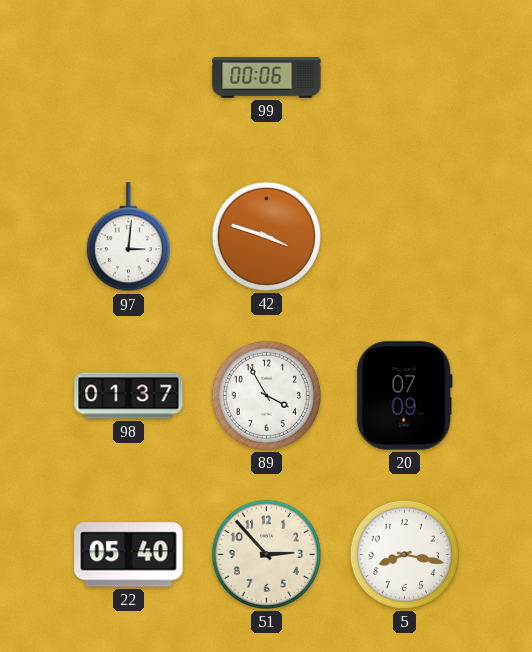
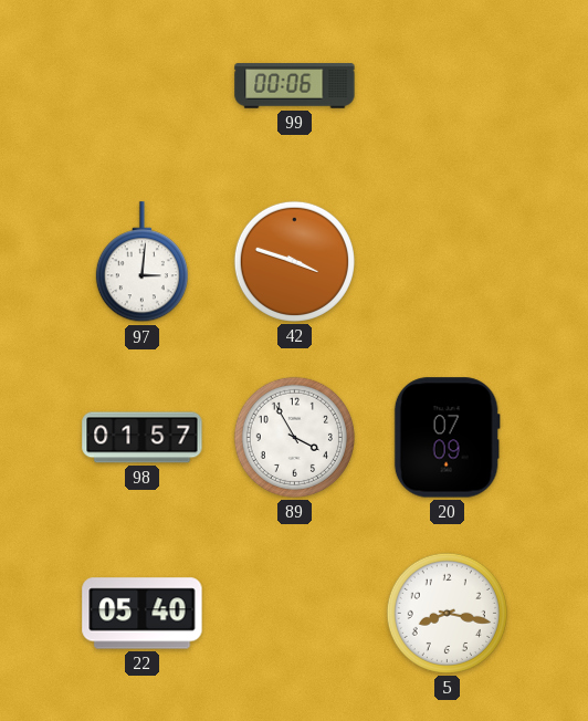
98: 01:37 -> 01:57 (143, 438)
51: 2:53 -> none (266, 554)
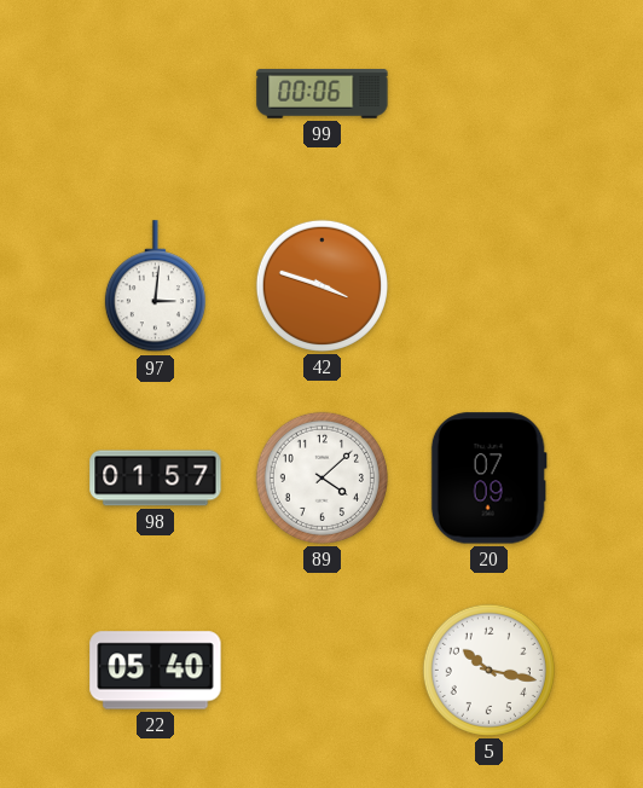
89: 3:55 -> 4:08 (321, 477)
5: 8:17 -> 10:17 (488, 670)
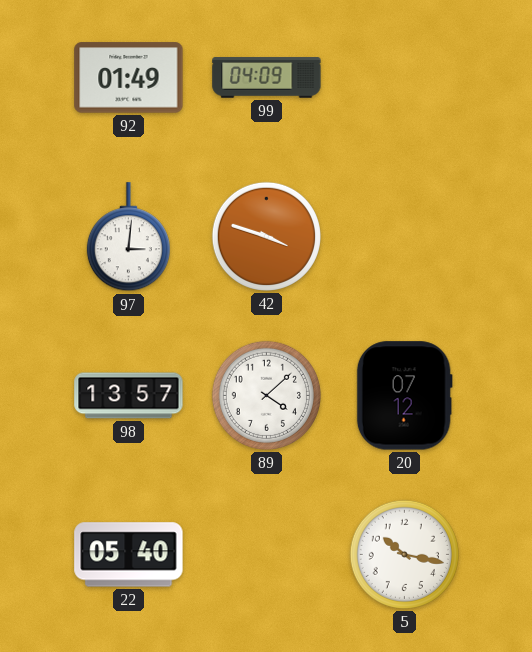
92: none -> 01:49 (129, 78)
99: 00:06 -> 04:09 (267, 78)
98: 01:57 -> 13:57 (129, 396)
20: 07:09 -> 07:12 (404, 396)
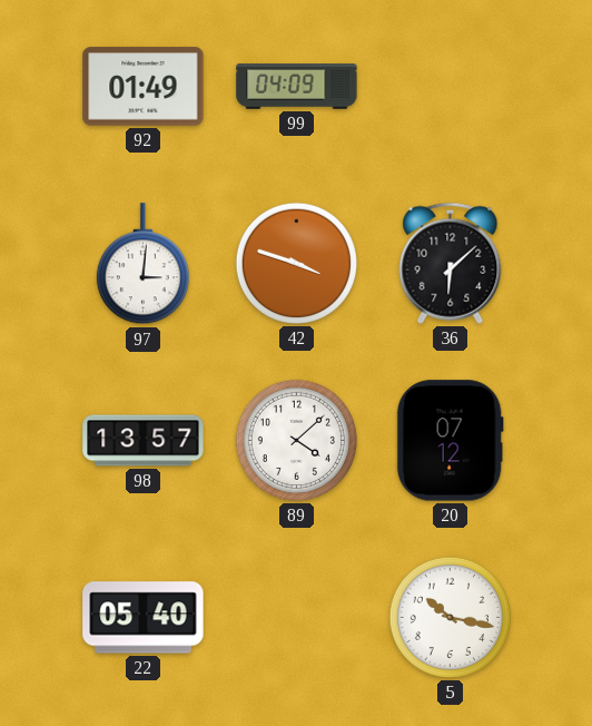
36: none -> 6:08 (451, 263)
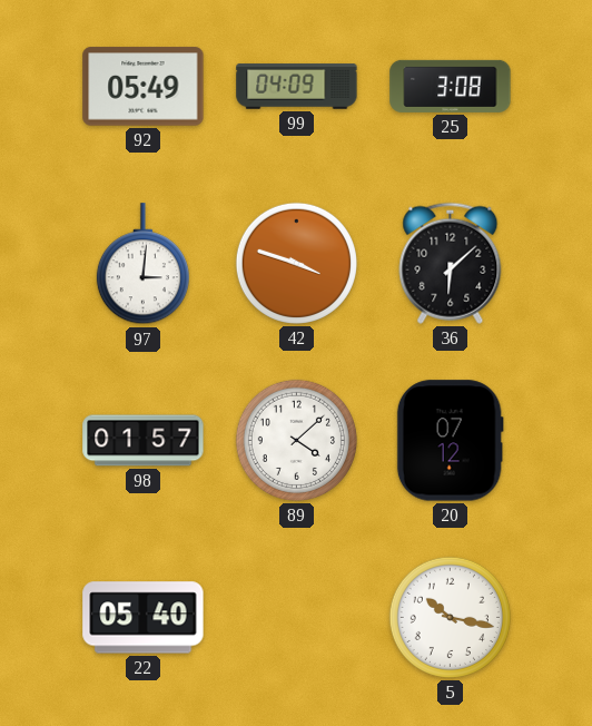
92: 01:49 -> 05:49 (144, 87)
25: none -> 3:08 (451, 86)
98: 13:57 -> 01:57 (144, 441)
